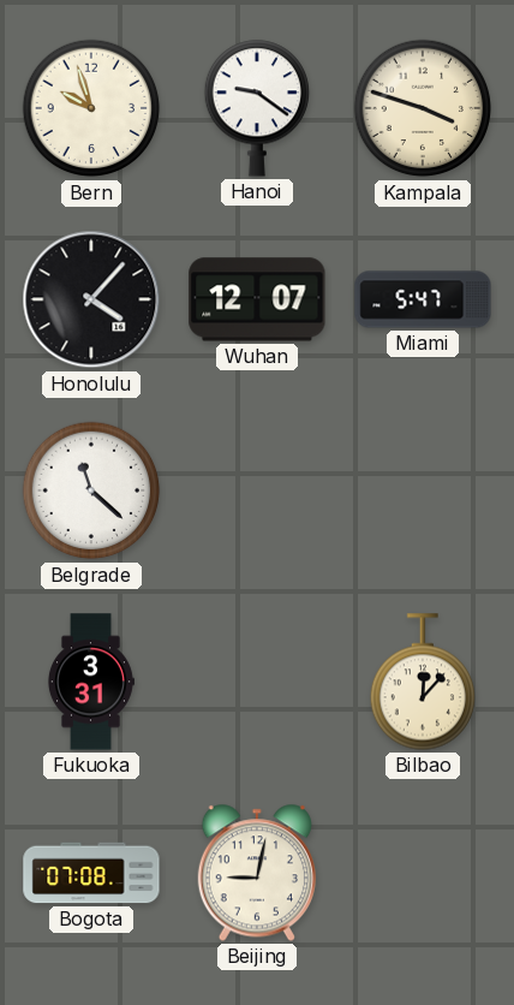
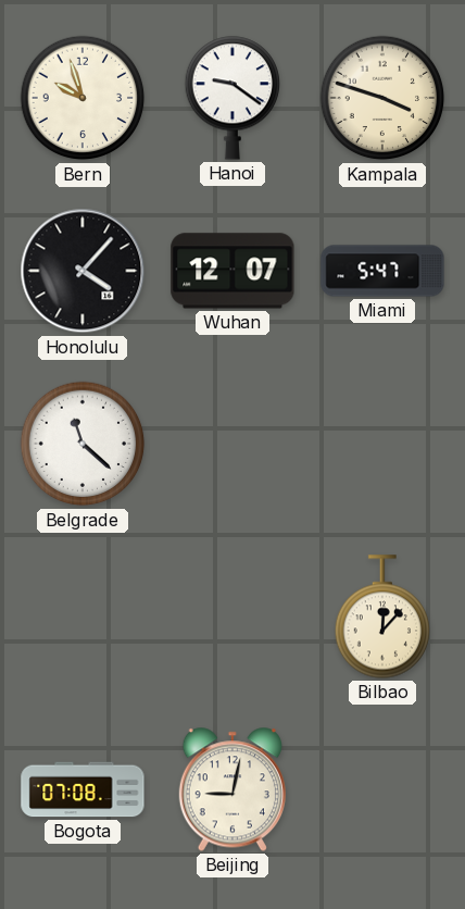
Fukuoka: 3:31 -> none (90, 682)
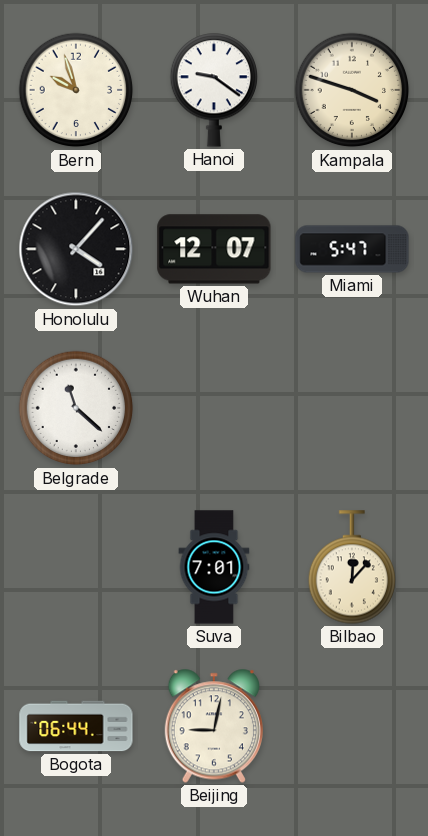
Suva: none -> 7:01 (214, 567)
Bogota: 07:08 -> 06:44 (76, 726)
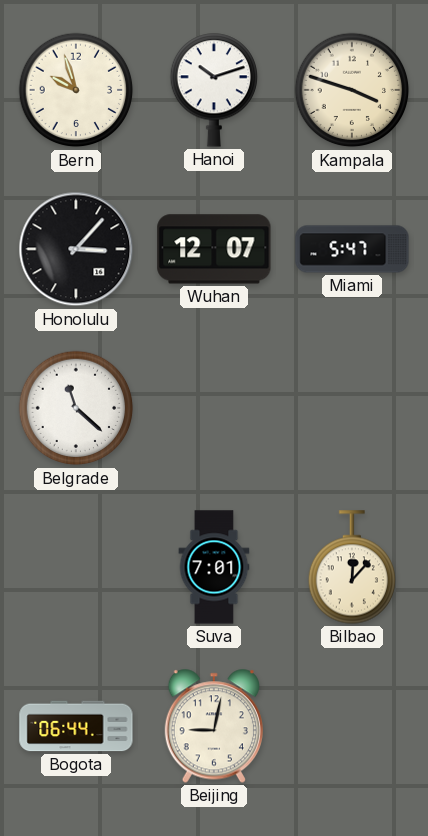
Hanoi: 9:21 -> 10:12 (214, 90)
Honolulu: 4:07 -> 3:07 (76, 249)
